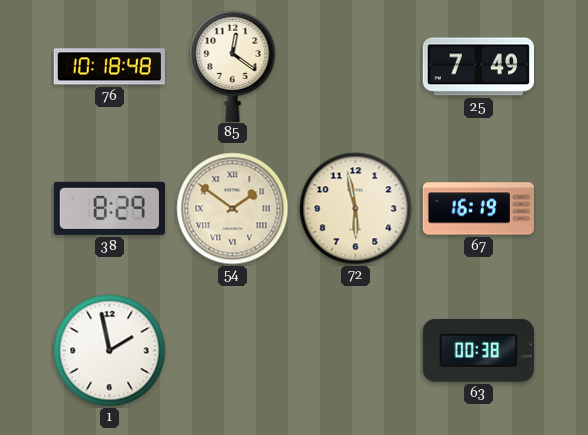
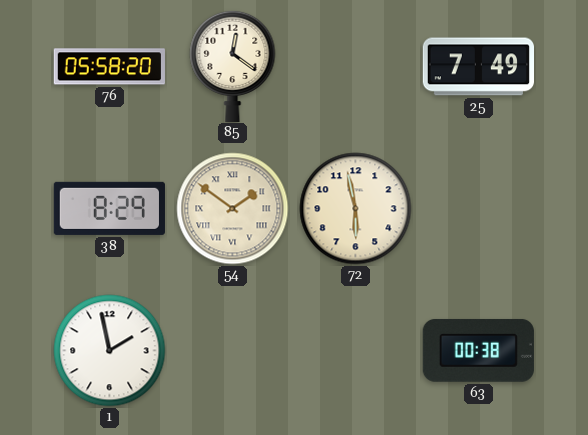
76: 10:18 -> 05:58 (109, 67)
67: 16:19 -> none (478, 209)
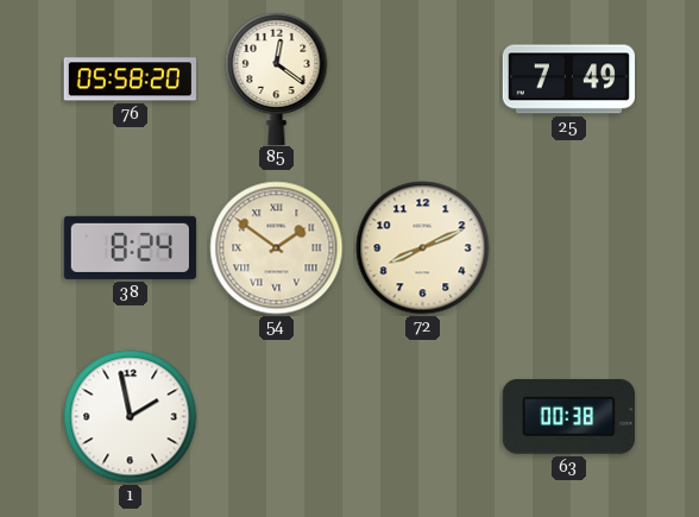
38: 8:29 -> 8:24 (130, 247)
72: 5:58 -> 8:11 (423, 248)
